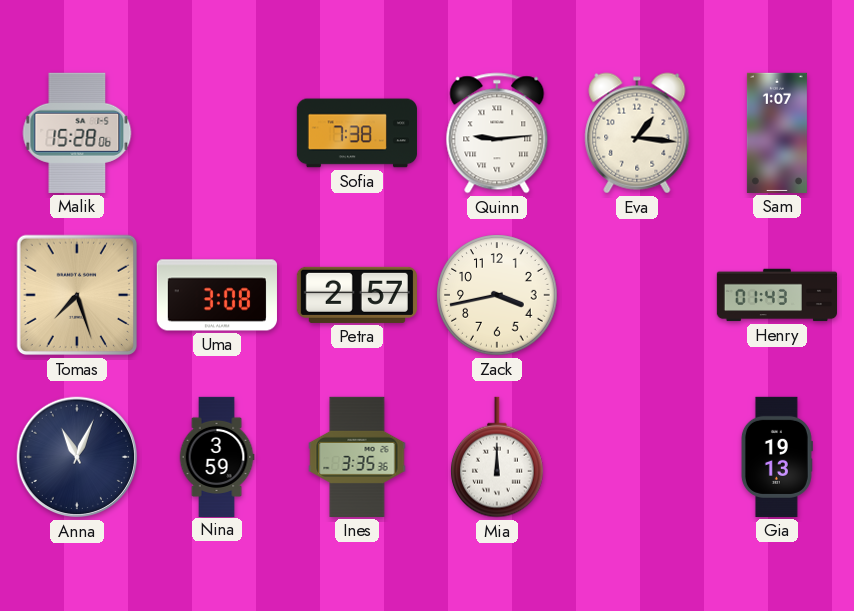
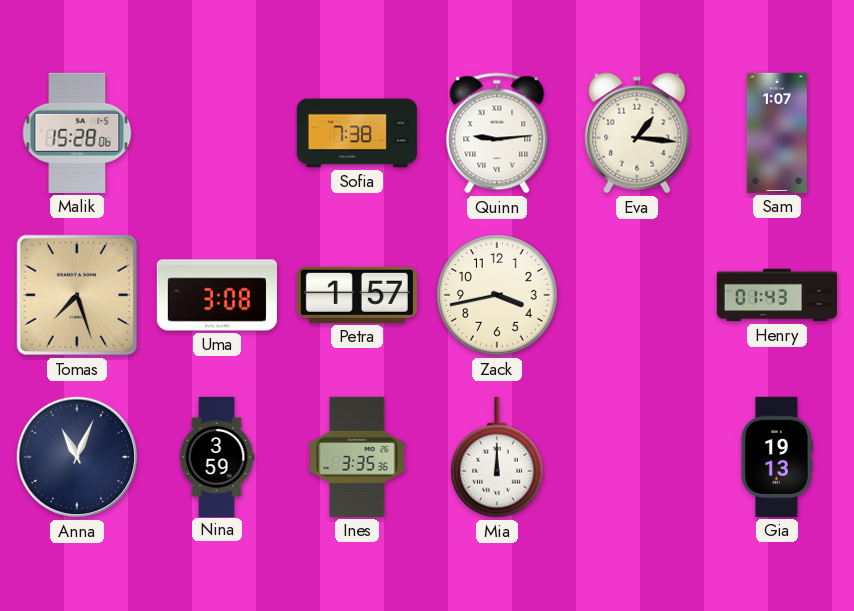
Petra: 2:57 -> 1:57 (357, 295)
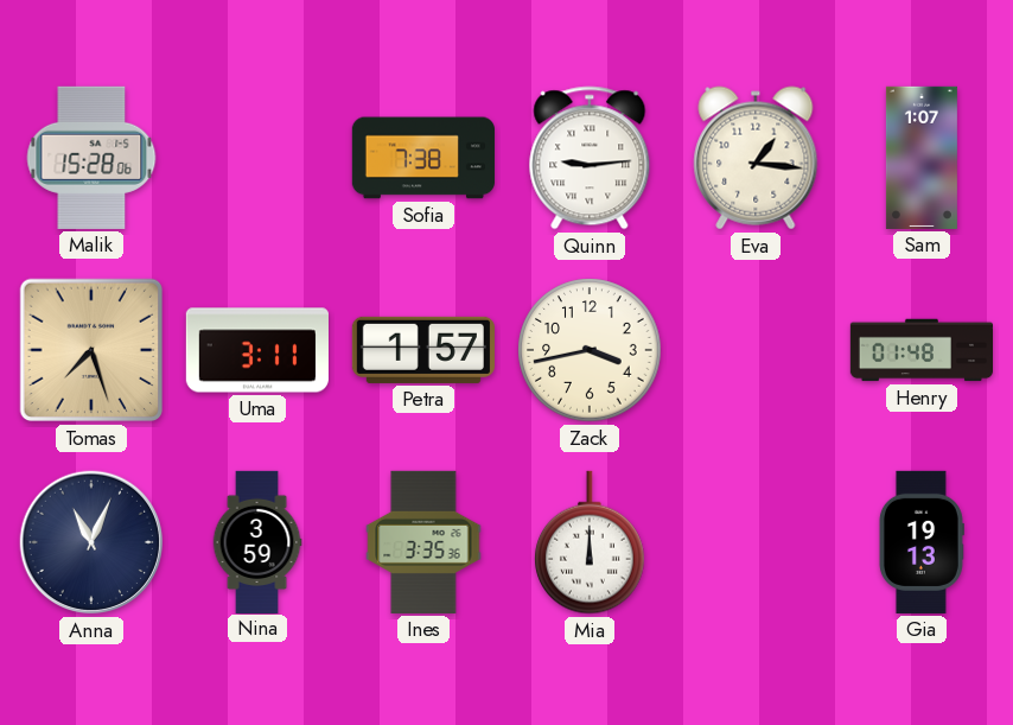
Uma: 3:08 -> 3:11 (257, 350)
Henry: 01:43 -> 01:48 (920, 350)
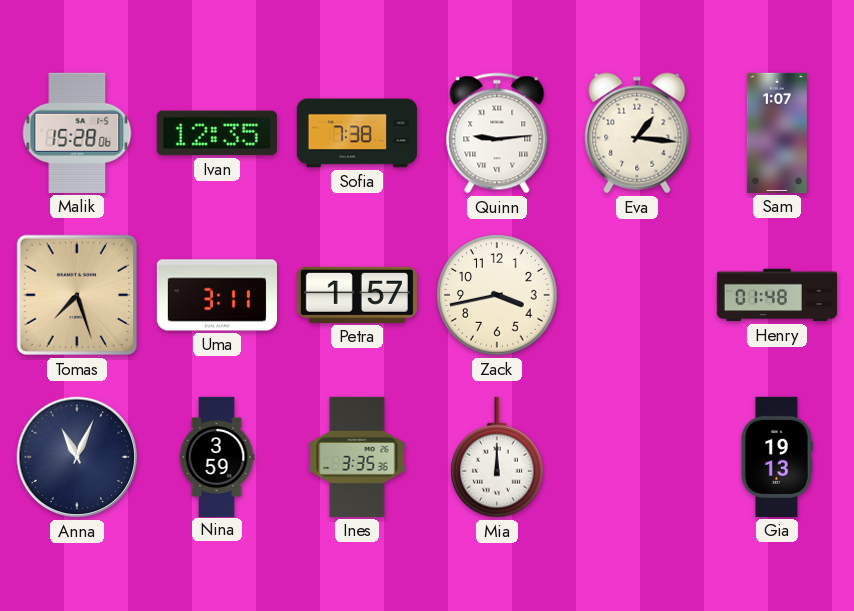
Ivan: none -> 12:35 (217, 133)
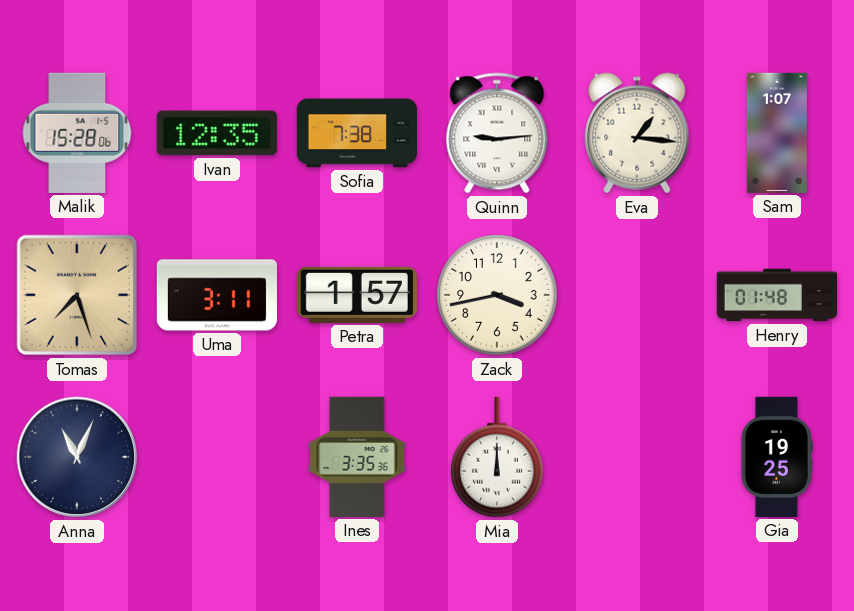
Nina: 3:59 -> none (217, 456)
Gia: 19:13 -> 19:25 (776, 457)
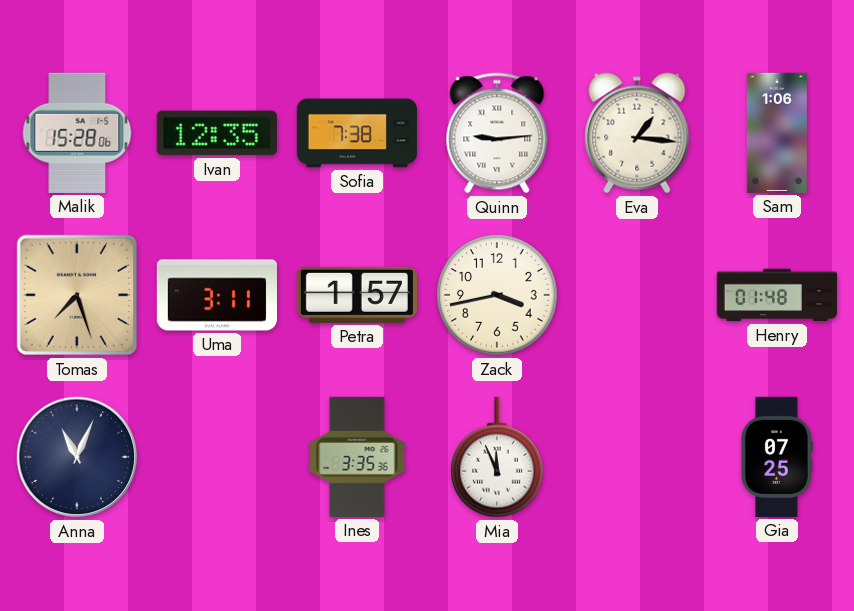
Sam: 1:07 -> 1:06 (777, 133)
Mia: 12:00 -> 11:56 (498, 457)
Gia: 19:25 -> 07:25 (776, 457)
